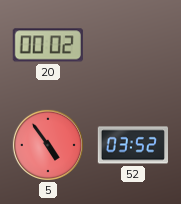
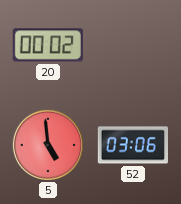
5: 4:54 -> 4:59 (47, 144)
52: 03:52 -> 03:06 (132, 145)
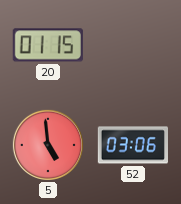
20: 00:02 -> 01:15 (48, 45)
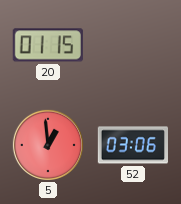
5: 4:59 -> 12:59 (47, 144)
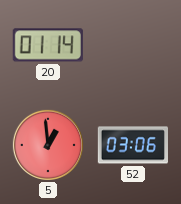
20: 01:15 -> 01:14 (48, 45)
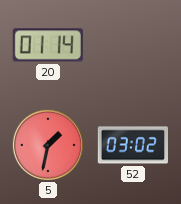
5: 12:59 -> 1:32 (47, 144)
52: 03:06 -> 03:02 (132, 145)
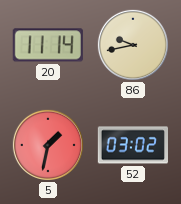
20: 01:14 -> 11:14 (48, 45)
86: none -> 9:43 (132, 44)
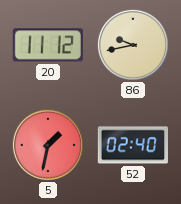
20: 11:14 -> 11:12 (48, 45)
52: 03:02 -> 02:40 (132, 145)
